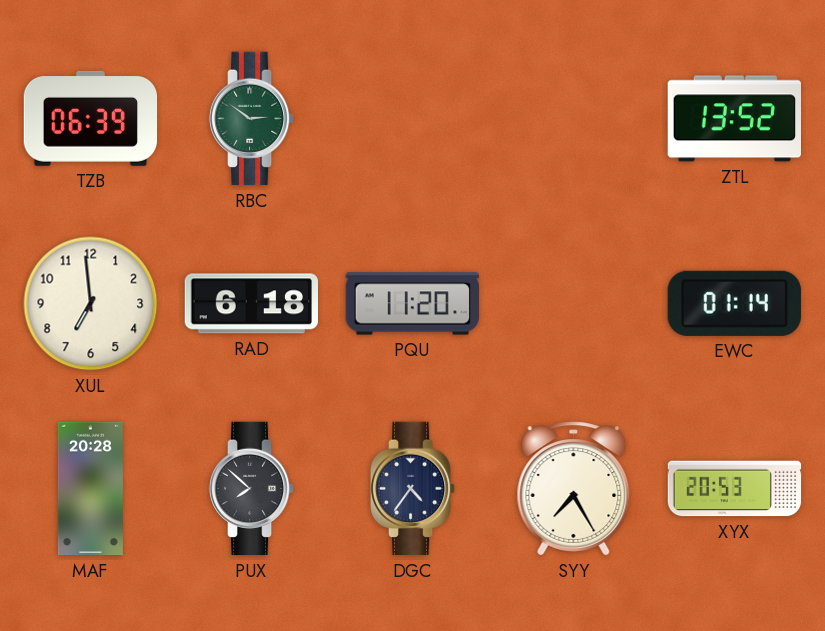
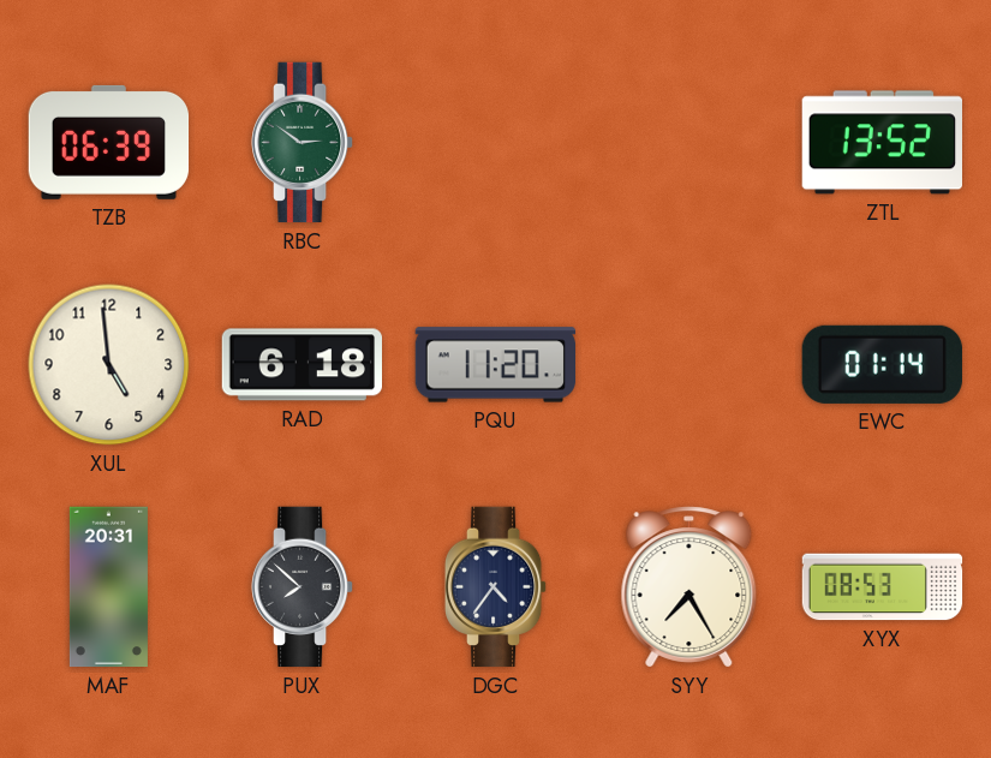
XUL: 6:59 -> 4:59 (109, 365)
MAF: 20:28 -> 20:31 (108, 587)
XYX: 20:53 -> 08:53 (883, 587)
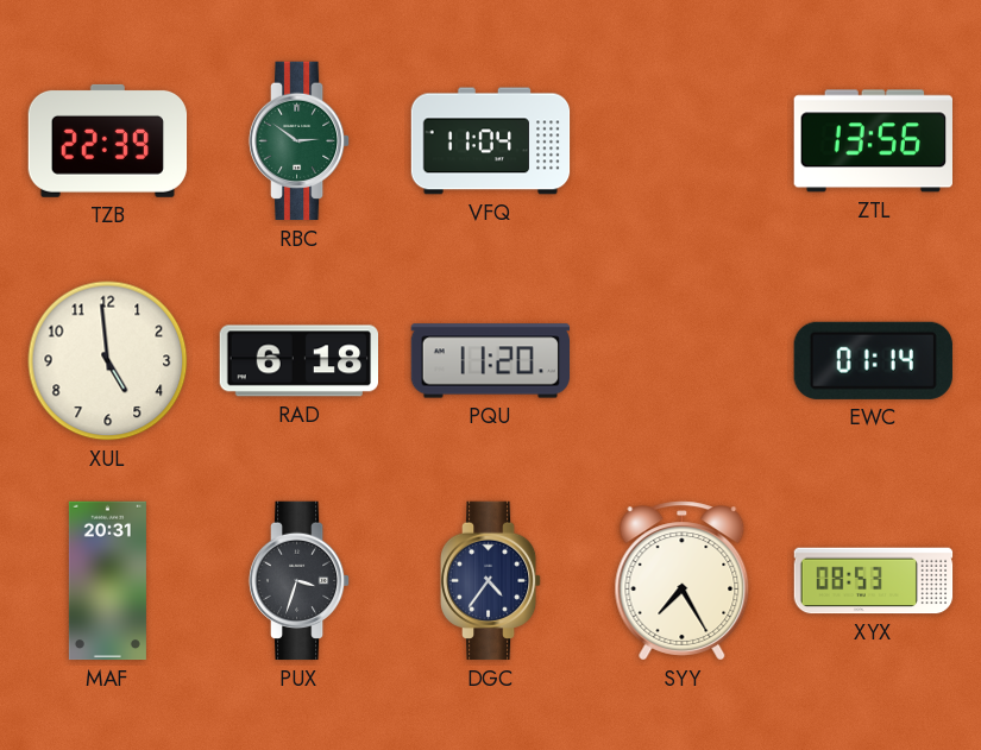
TZB: 06:39 -> 22:39 (108, 140)
VFQ: none -> 11:04 (491, 141)
ZTL: 13:52 -> 13:56 (873, 141)
PUX: 7:52 -> 3:33 (300, 581)
